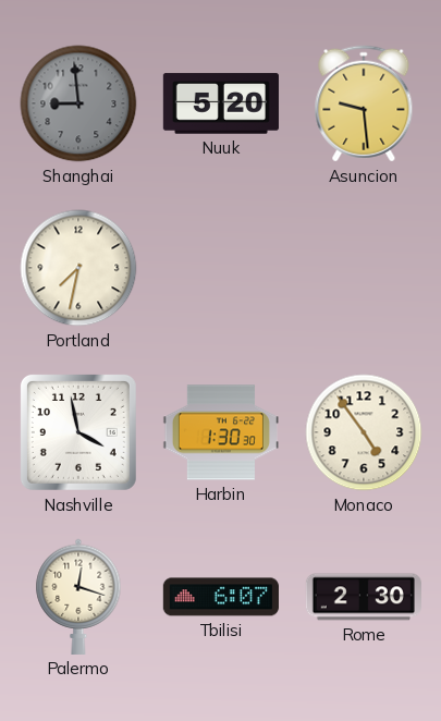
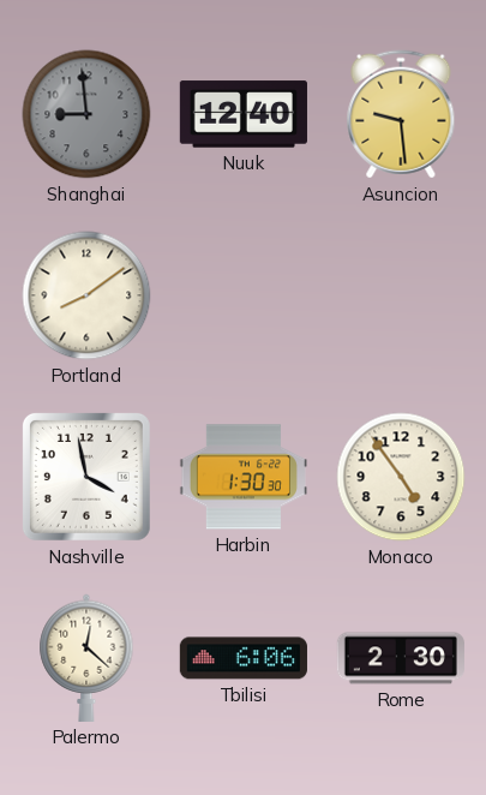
Nuuk: 5:20 -> 12:40 (244, 114)
Portland: 7:32 -> 8:09 (86, 295)
Palermo: 12:18 -> 12:22 (86, 658)
Tbilisi: 6:07 -> 6:06 (244, 658)
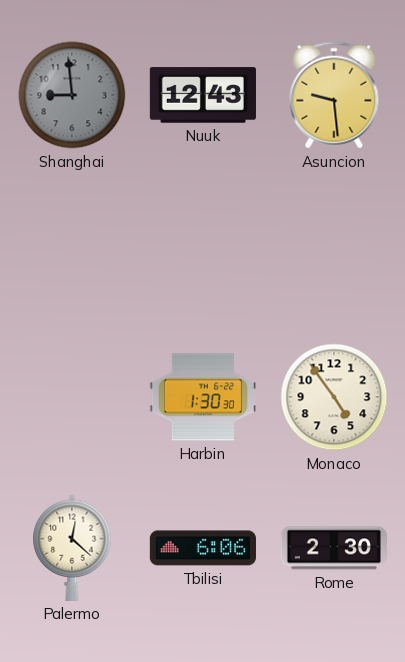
Nuuk: 12:40 -> 12:43 (203, 95)
Portland: 8:09 -> none (86, 295)
Nashville: 3:58 -> none (86, 477)
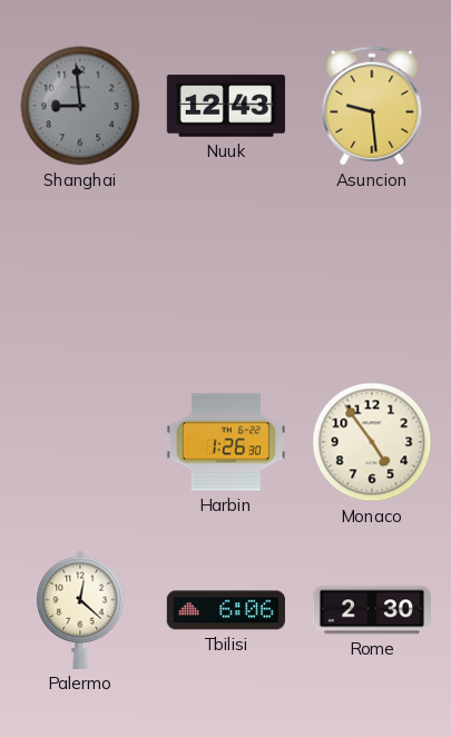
Harbin: 1:30 -> 1:26 (226, 442)
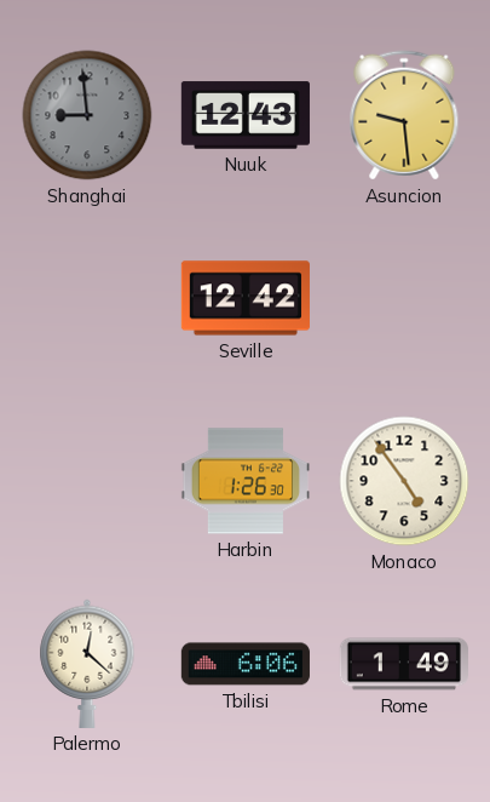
Seville: none -> 12:42 (246, 298)
Rome: 2:30 -> 1:49 (404, 664)
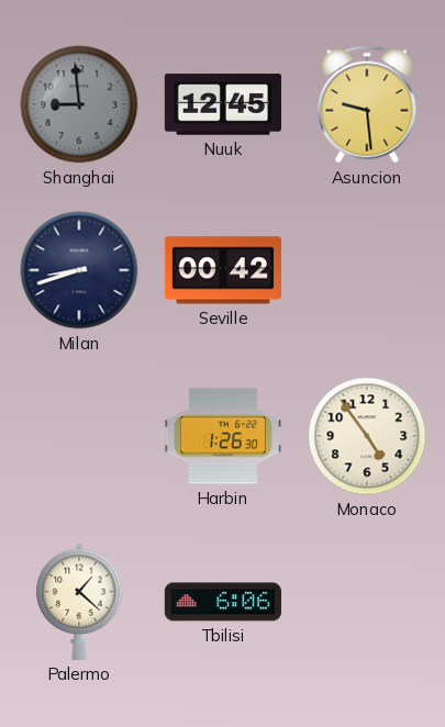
Nuuk: 12:43 -> 12:45 (223, 104)
Milan: none -> 8:42 (79, 270)
Seville: 12:42 -> 00:42 (223, 270)
Palermo: 12:22 -> 1:22 (79, 602)
Rome: 1:49 -> none (404, 664)
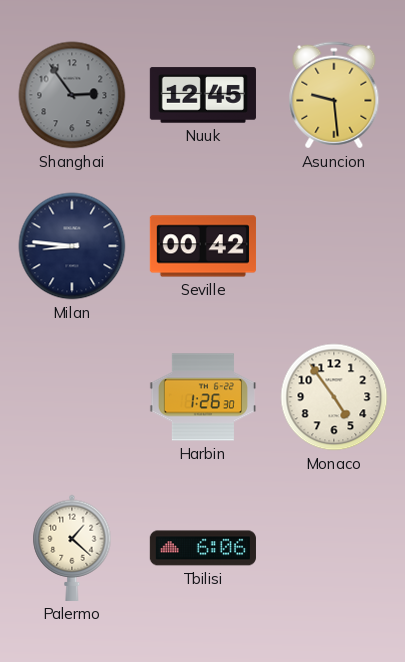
Shanghai: 8:59 -> 2:54 (72, 95)
Milan: 8:42 -> 8:46 (72, 246)
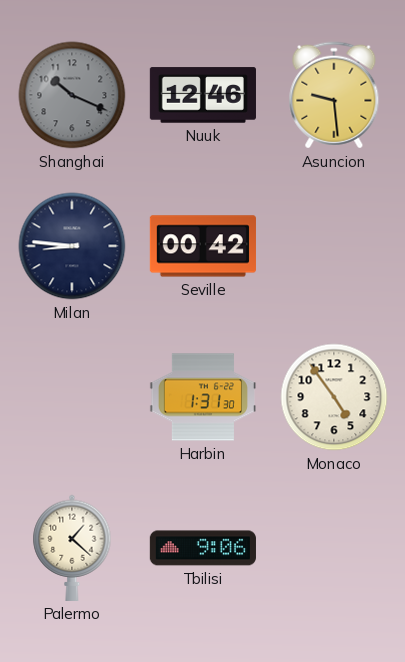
Shanghai: 2:54 -> 10:19 (72, 95)
Nuuk: 12:45 -> 12:46 (203, 95)
Harbin: 1:26 -> 1:31 (203, 397)
Tbilisi: 6:06 -> 9:06 (203, 548)
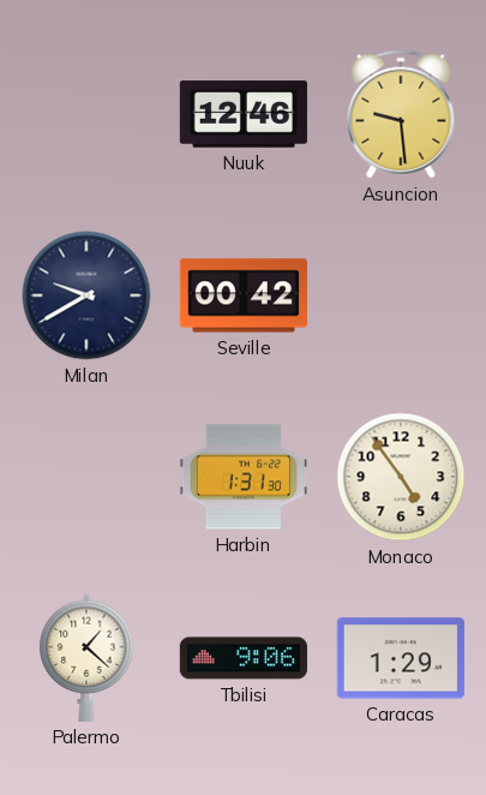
Shanghai: 10:19 -> none (72, 95)
Milan: 8:46 -> 9:40 (86, 295)
Caracas: none -> 1:29 (401, 658)
